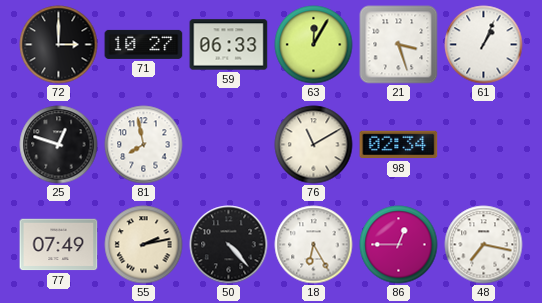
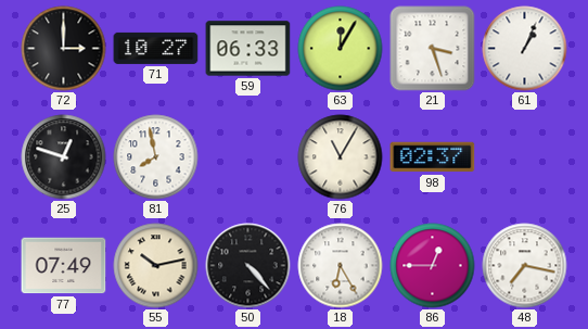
76: 11:10 -> 11:05 (341, 157)
98: 02:34 -> 02:37 (433, 157)
55: 2:13 -> 10:13 (156, 266)
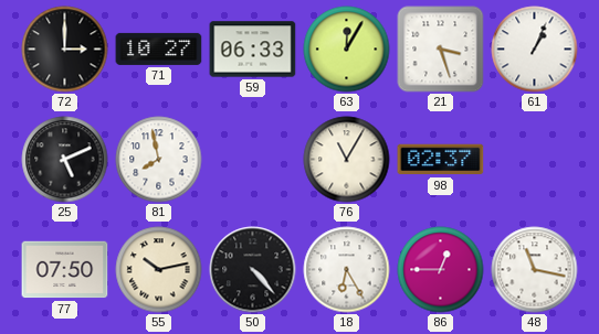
25: 12:48 -> 5:11 (65, 160)
77: 07:49 -> 07:50 (65, 270)
48: 7:17 -> 11:17 (535, 270)
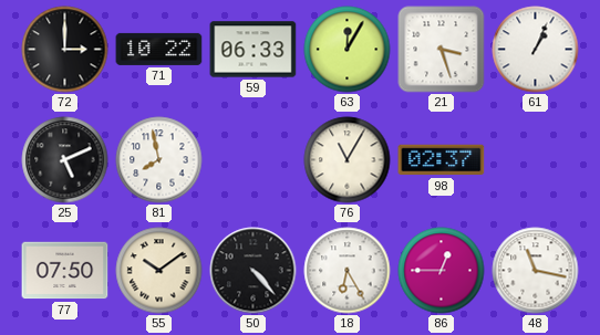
71: 10:27 -> 10:22 (159, 49)
55: 10:13 -> 10:09 (159, 271)
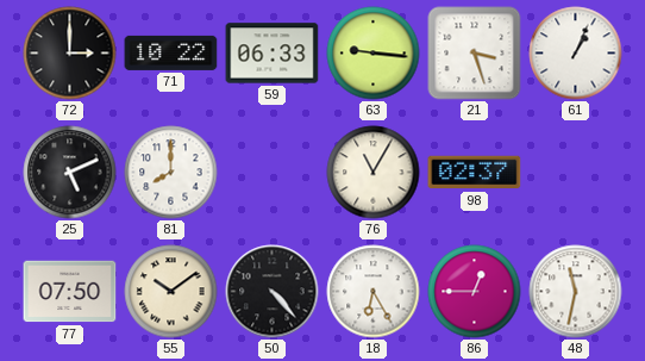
63: 12:05 -> 9:16 (374, 54)
81: 7:58 -> 8:00 (171, 173)
48: 11:17 -> 11:32 (576, 292)
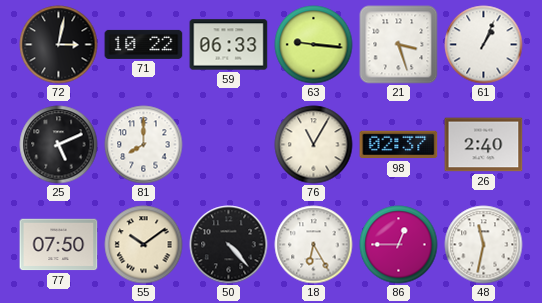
72: 3:00 -> 3:02 (59, 45)
26: none -> 2:40 (484, 145)
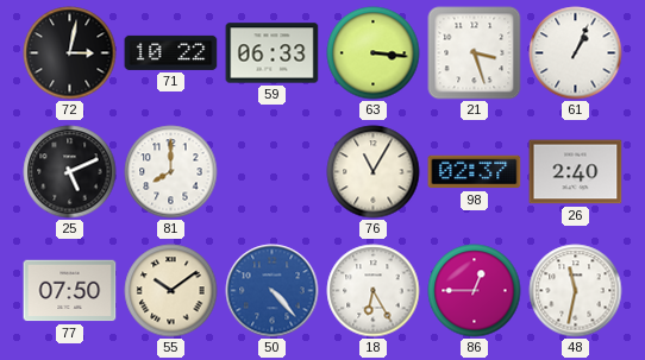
63: 9:16 -> 3:16 (374, 53)
50 dial: black -> blue (273, 291)
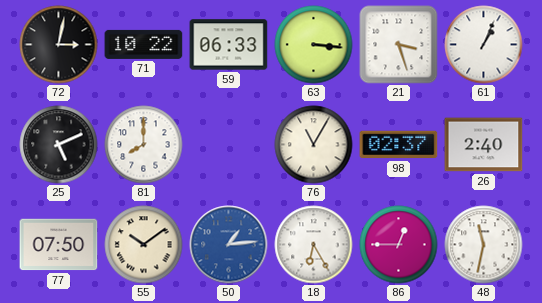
50: 4:23 -> 1:14 (229, 245)
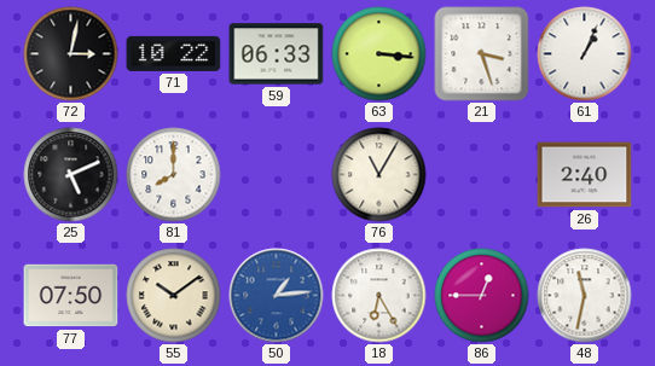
98: 02:37 -> none (399, 145)
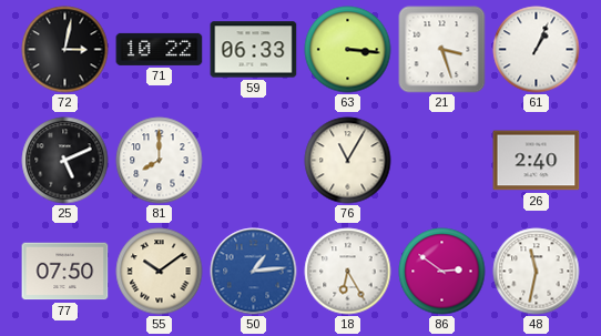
86: 12:45 -> 2:51 (442, 272)
